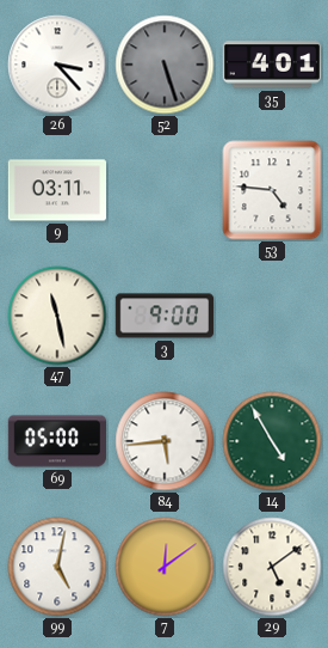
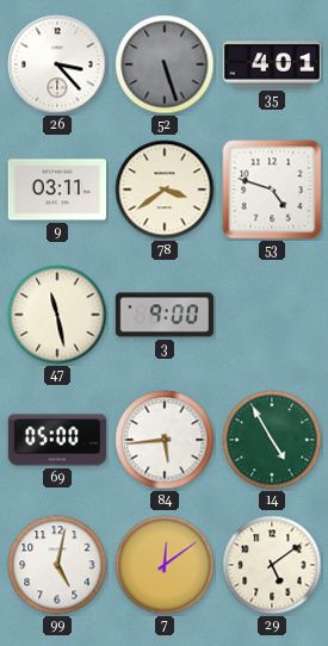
78: none -> 3:39 (165, 190)
53: 4:46 -> 4:48 (272, 190)
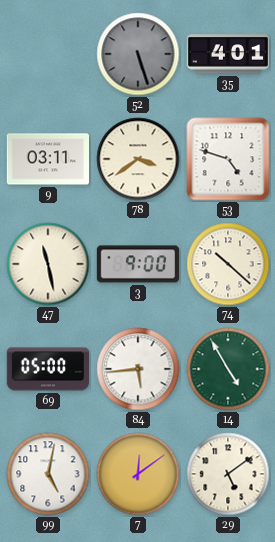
26: 3:23 -> none (57, 64)
74: none -> 10:22 (228, 264)
